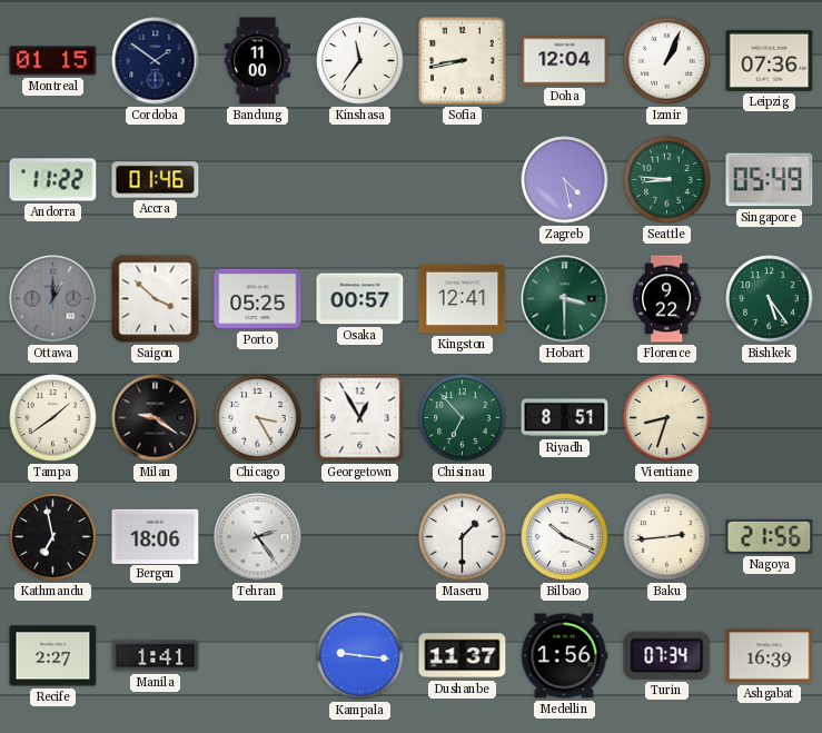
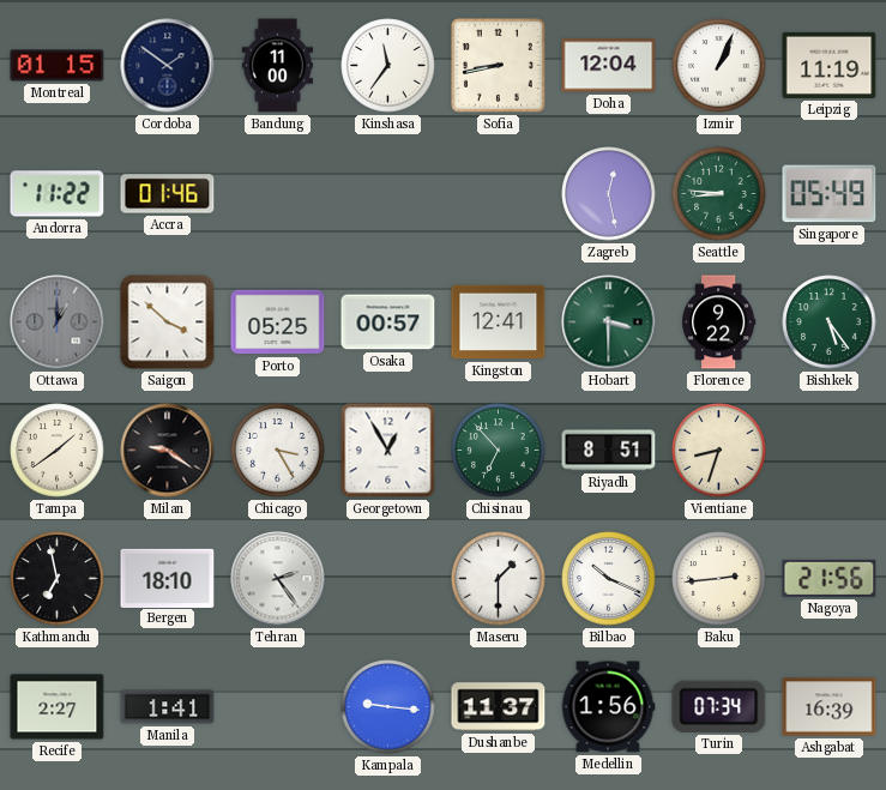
Leipzig: 07:36 -> 11:19 (830, 65)
Zagreb: 4:28 -> 12:28 (609, 194)
Bergen: 18:06 -> 18:10 (168, 578)
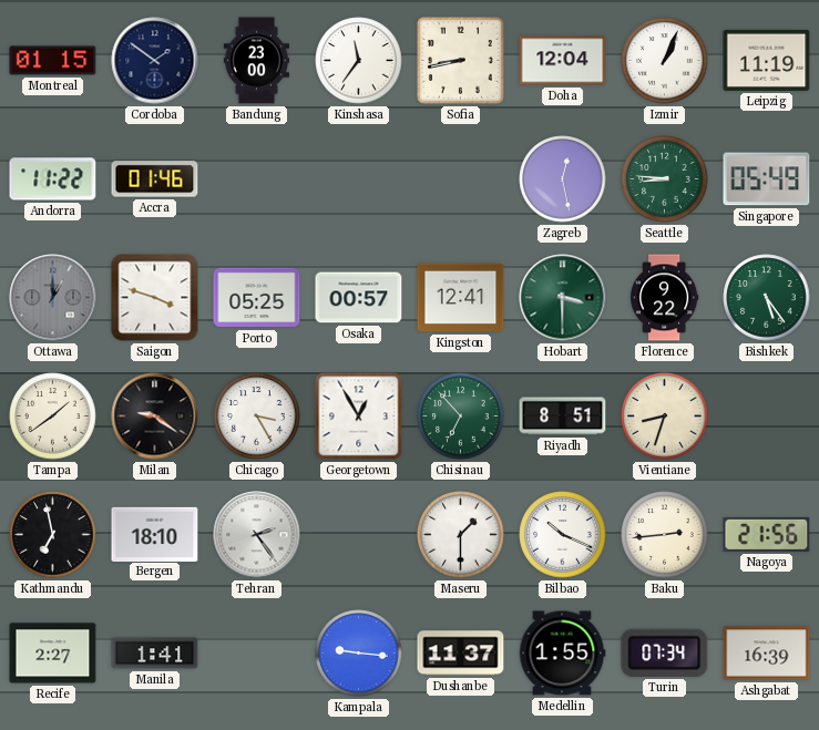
Bandung: 11:00 -> 23:00 (256, 61)
Saigon: 3:52 -> 3:48 (155, 298)
Medellin: 1:56 -> 1:55 (562, 654)
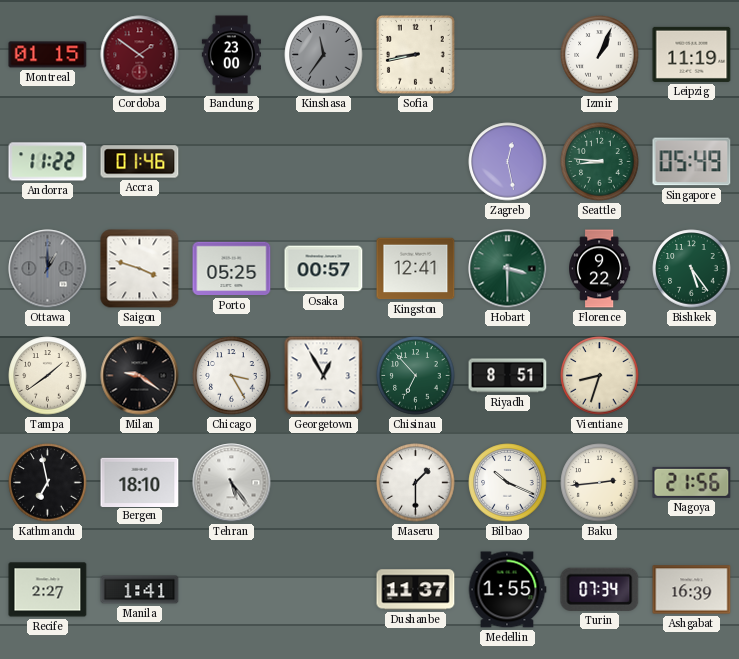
Cordoba dial: navy -> burgundy (140, 55)
Kinshasa dial: white -> grey (324, 55)
Doha: 12:04 -> none (563, 61)
Tehran: 2:24 -> 5:24 (232, 483)
Kampala: 9:16 -> none (359, 654)
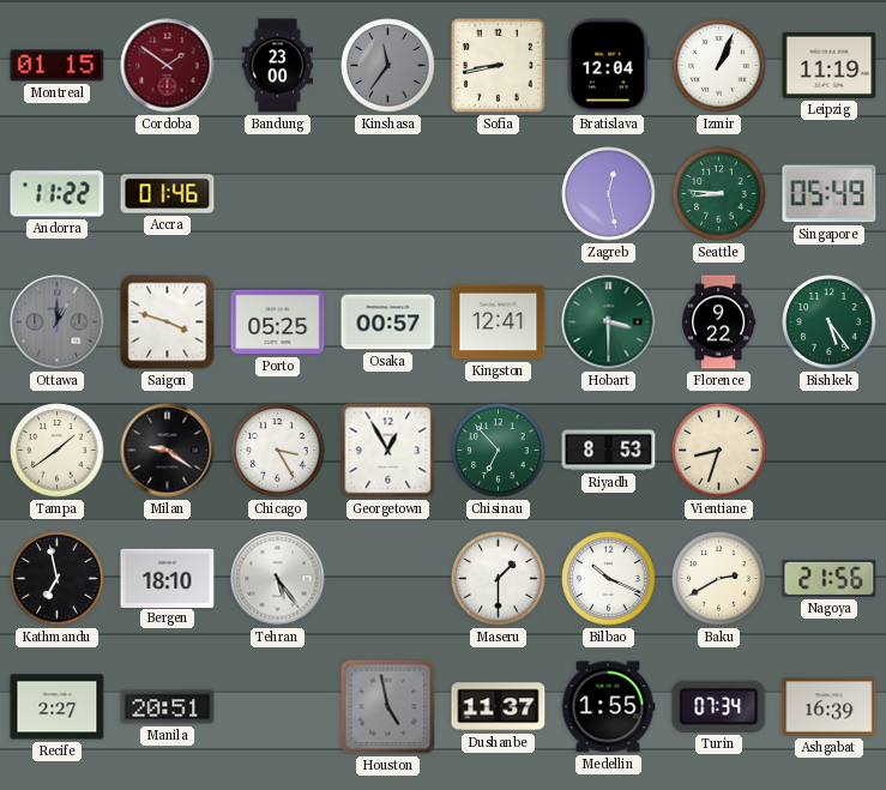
Bratislava: none -> 12:04 (608, 66)
Riyadh: 8:51 -> 8:53 (609, 451)
Baku: 2:44 -> 2:40 (719, 579)
Manila: 1:41 -> 20:51 (168, 707)
Houston: none -> 4:58 (388, 707)
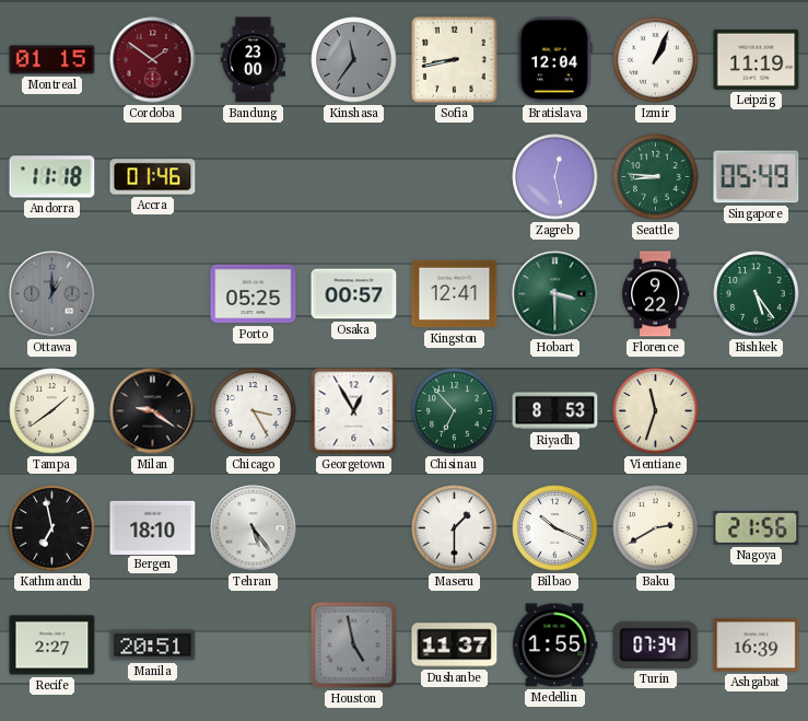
Andorra: 11:22 -> 11:18 (52, 177)
Saigon: 3:48 -> none (168, 322)
Vientiane: 8:33 -> 11:33 (656, 411)
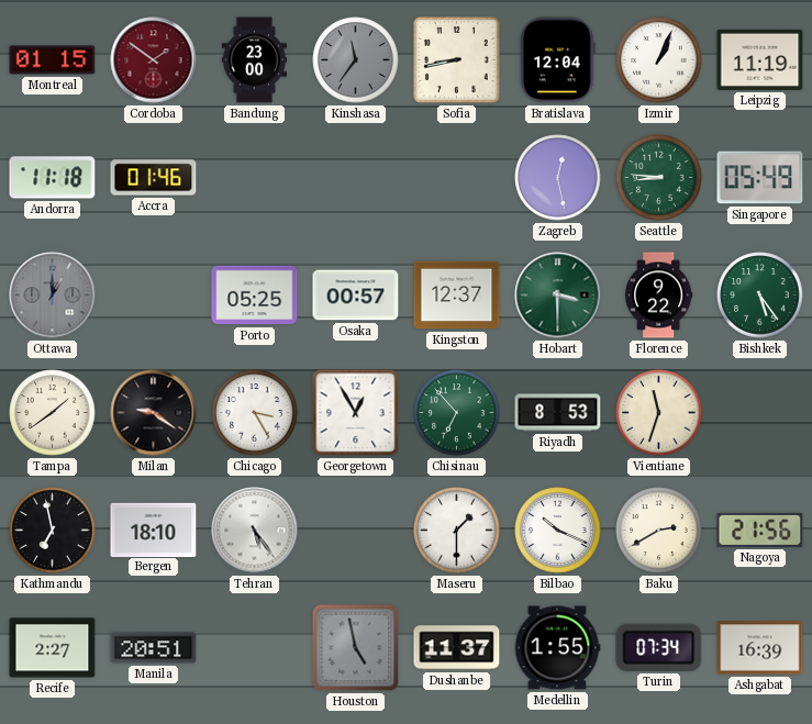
Kingston: 12:41 -> 12:37 (457, 296)
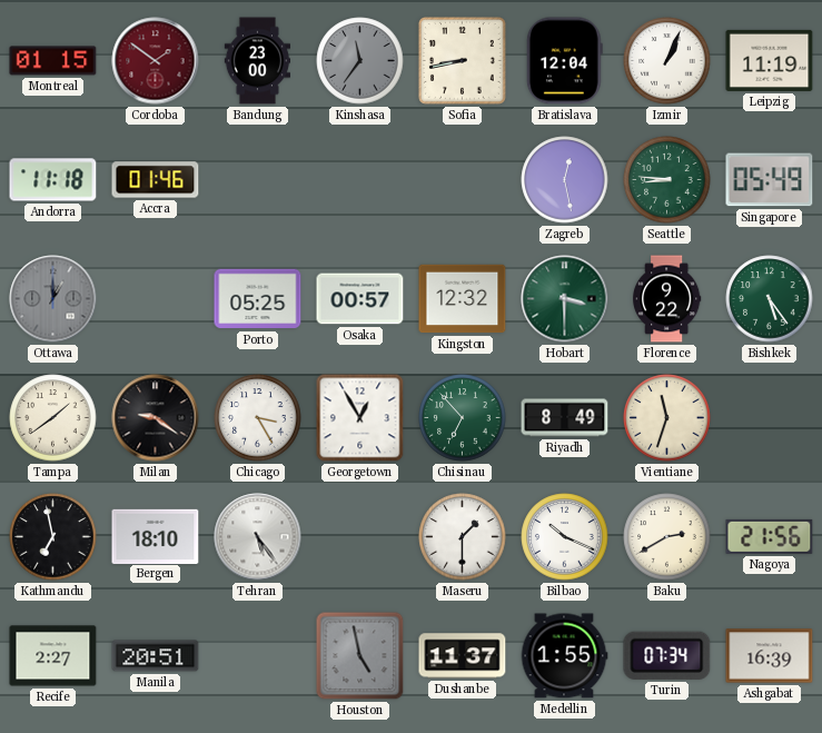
Kingston: 12:37 -> 12:32 (463, 299)
Riyadh: 8:53 -> 8:49 (565, 418)
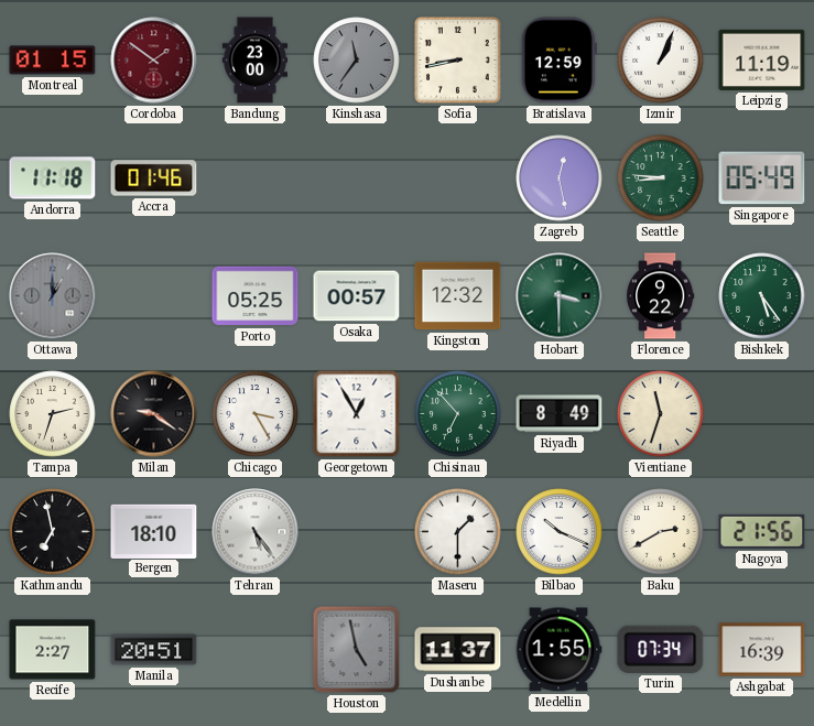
Bratislava: 12:04 -> 12:59 (558, 61)
Tampa: 1:39 -> 2:33 (53, 414)
